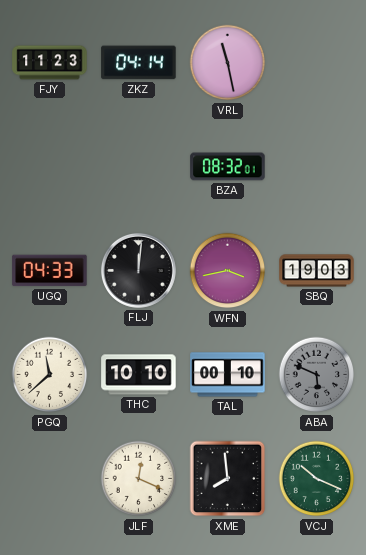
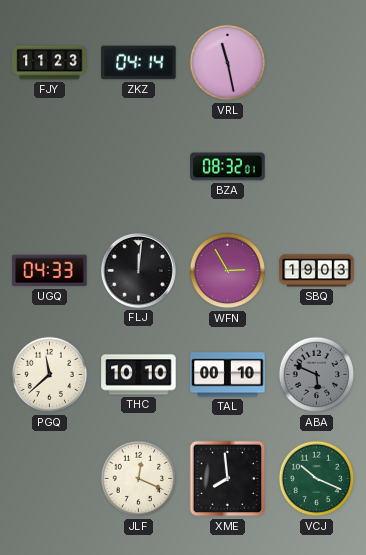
WFN: 3:43 -> 2:55 (228, 271)
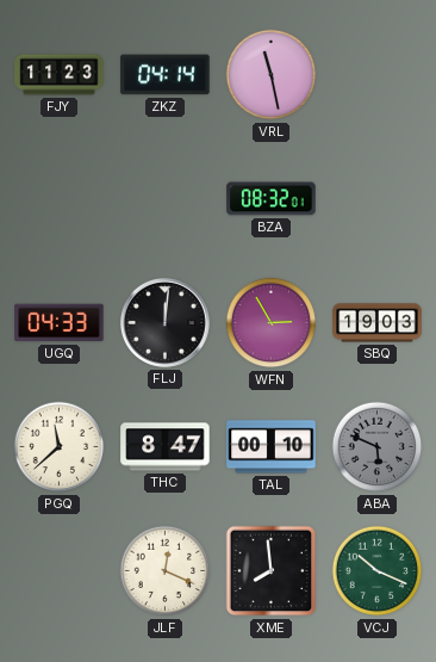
THC: 10:10 -> 8:47 (166, 447)
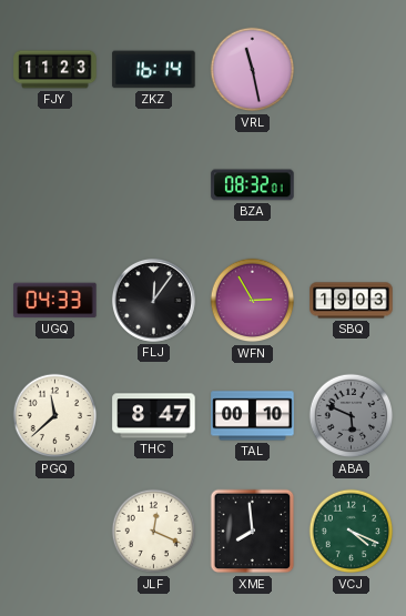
ZKZ: 04:14 -> 16:14 (154, 70)
FLJ: 12:01 -> 12:06 (153, 300)
VCJ: 10:19 -> 4:19 (352, 532)
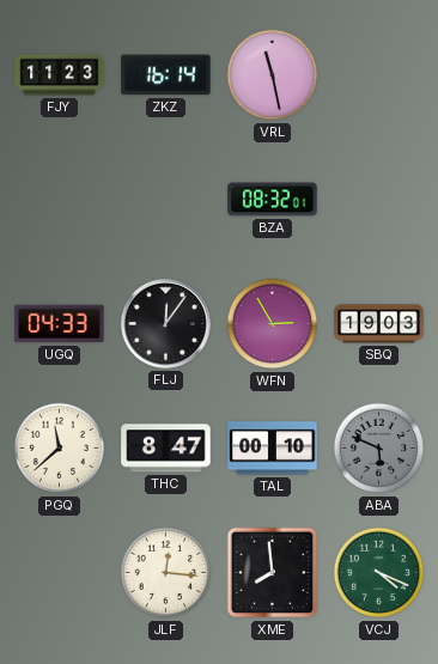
JLF: 12:19 -> 12:16 (166, 573)
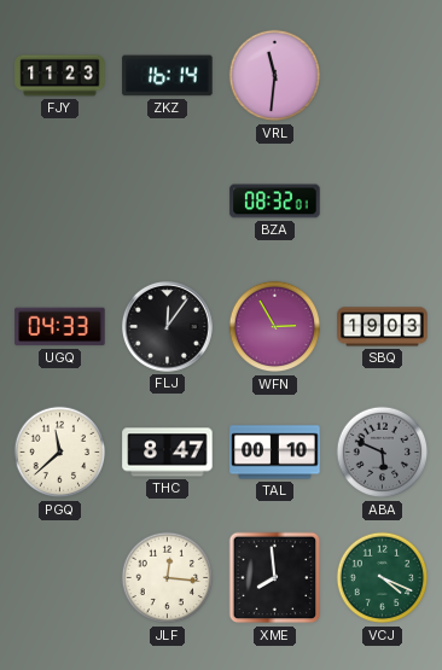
VRL: 11:28 -> 11:31 (275, 76)
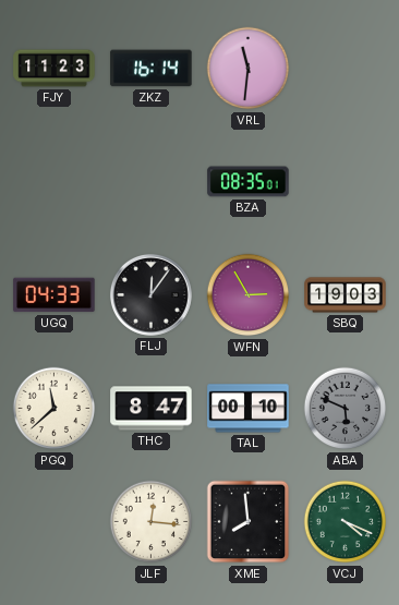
BZA: 08:32 -> 08:35 (249, 182)
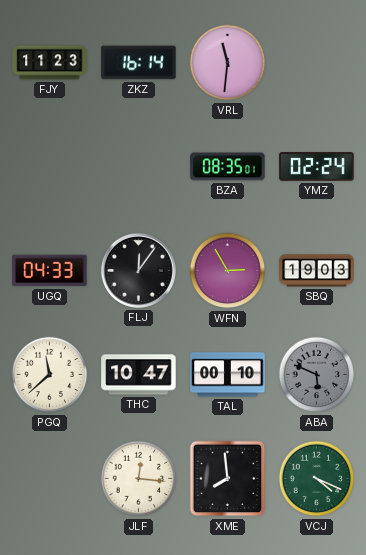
YMZ: none -> 02:24 (317, 167)
THC: 8:47 -> 10:47 (139, 375)
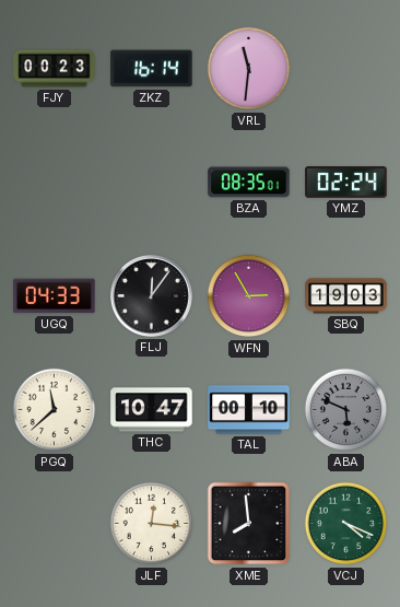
FJY: 11:23 -> 00:23 (55, 69)
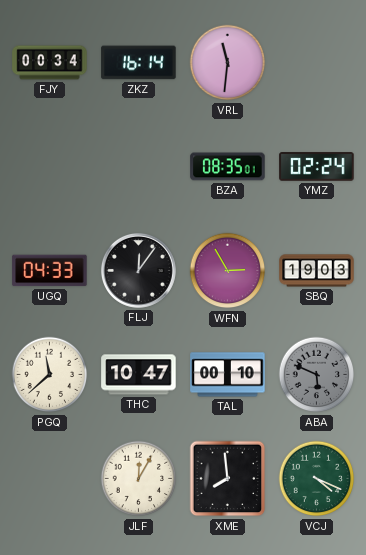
FJY: 00:23 -> 00:34 (50, 63)
JLF: 12:16 -> 12:05 (139, 479)
